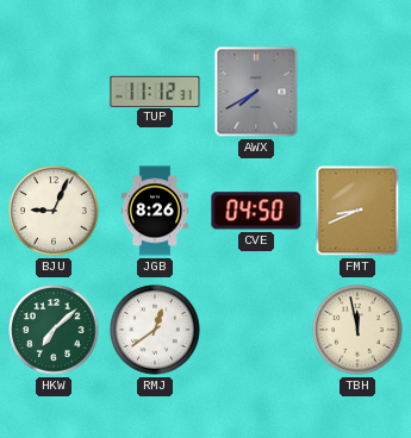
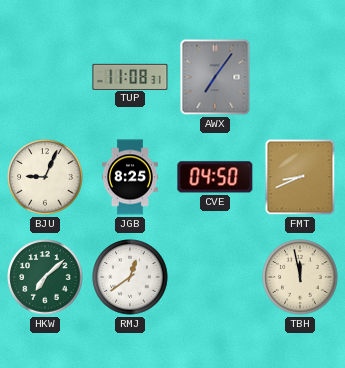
TUP: 11:12 -> 11:08 (130, 76)
AWX: 7:40 -> 7:06 (215, 77)
JGB: 8:26 -> 8:25 (130, 177)
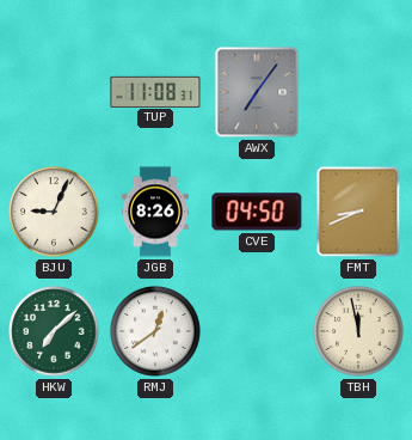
JGB: 8:25 -> 8:26 (155, 212)
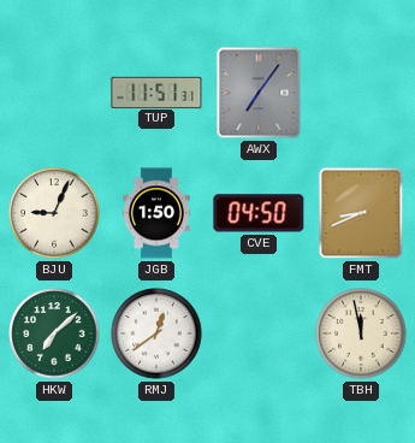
TUP: 11:08 -> 11:51 (156, 91)
JGB: 8:26 -> 1:50 (156, 213)
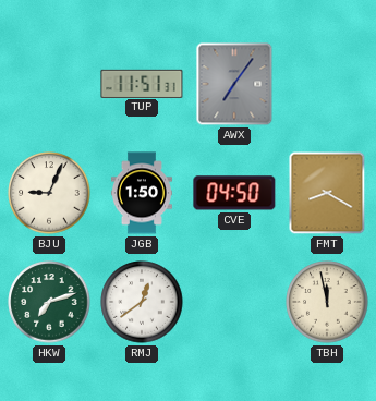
FMT: 8:41 -> 8:20 (327, 193)
HKW: 7:08 -> 7:12 (49, 302)
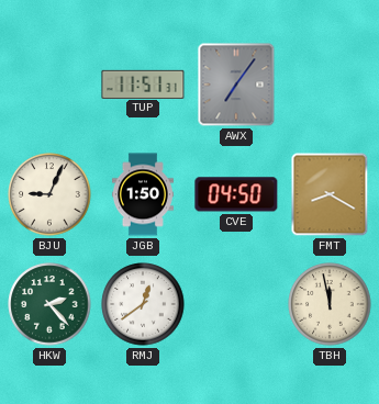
HKW: 7:12 -> 2:23 (49, 304)
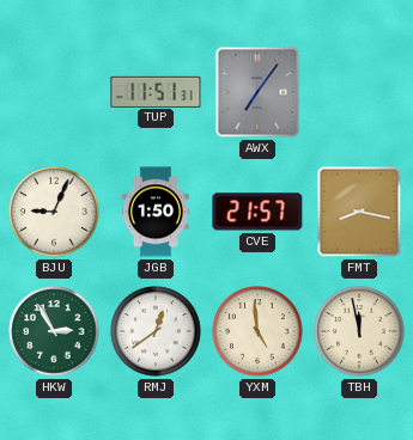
CVE: 04:50 -> 21:57 (257, 212)
FMT: 8:20 -> 8:17 (359, 212)
HKW: 2:23 -> 2:55 (54, 331)
YXM: none -> 4:59 (257, 331)
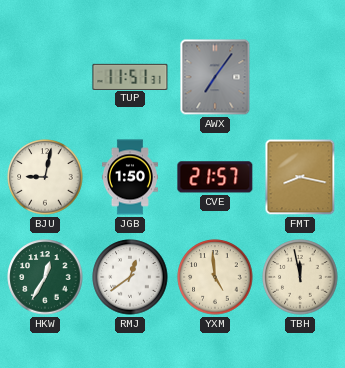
BJU: 9:04 -> 9:02 (45, 177)
HKW: 2:55 -> 12:35 (45, 277)
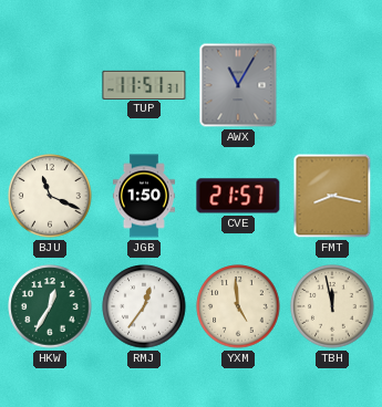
AWX: 7:06 -> 11:05 (238, 85)
BJU: 9:02 -> 11:19 (50, 196)
RMJ: 12:39 -> 12:36 (144, 306)
